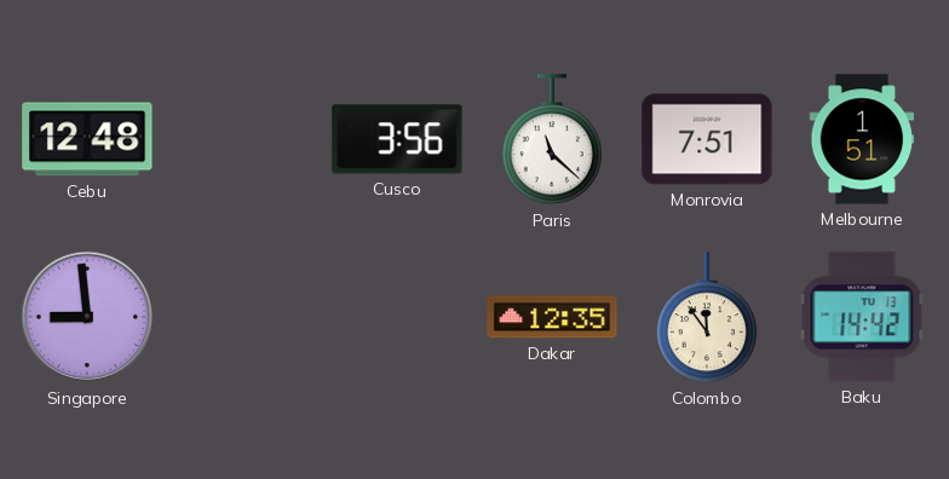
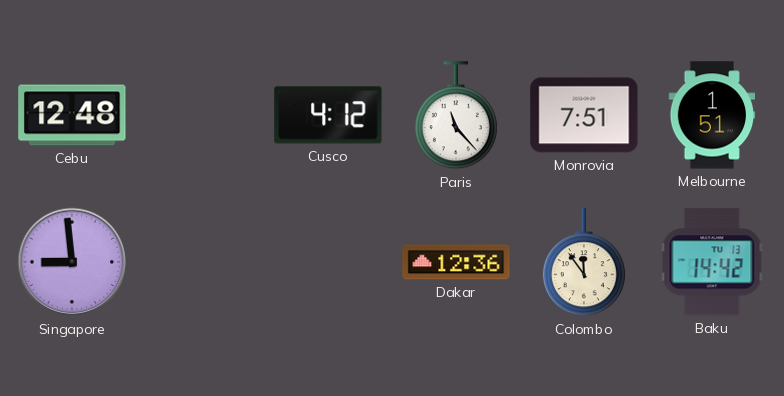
Cusco: 3:56 -> 4:12 (328, 115)
Paris: 11:22 -> 11:23 (456, 116)
Dakar: 12:35 -> 12:36 (456, 262)
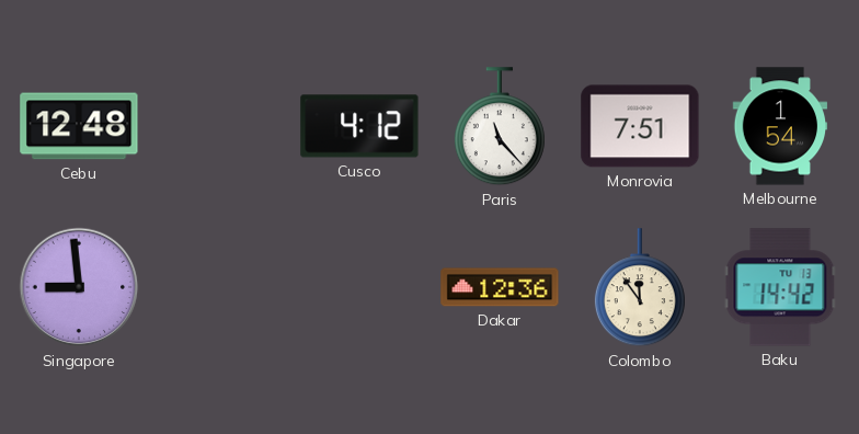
Melbourne: 1:51 -> 1:54 (780, 126)
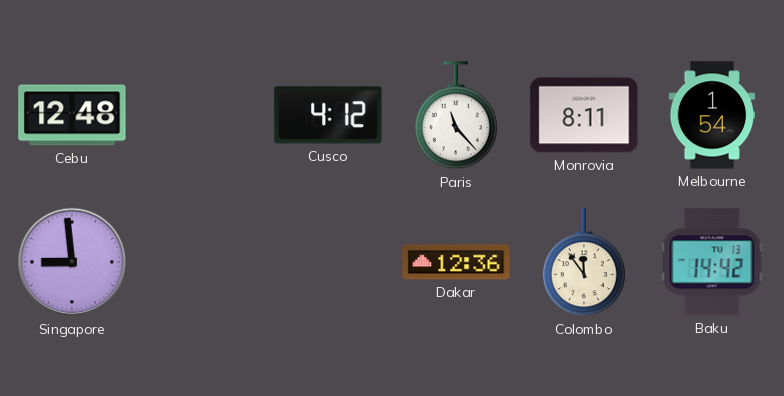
Monrovia: 7:51 -> 8:11 (584, 115)
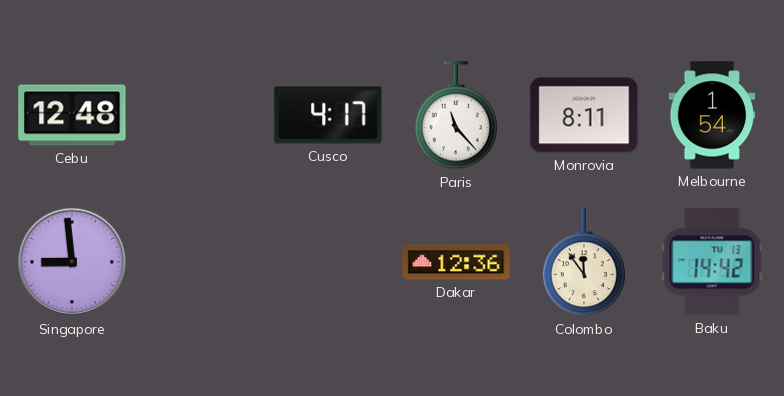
Cusco: 4:12 -> 4:17 (328, 115)
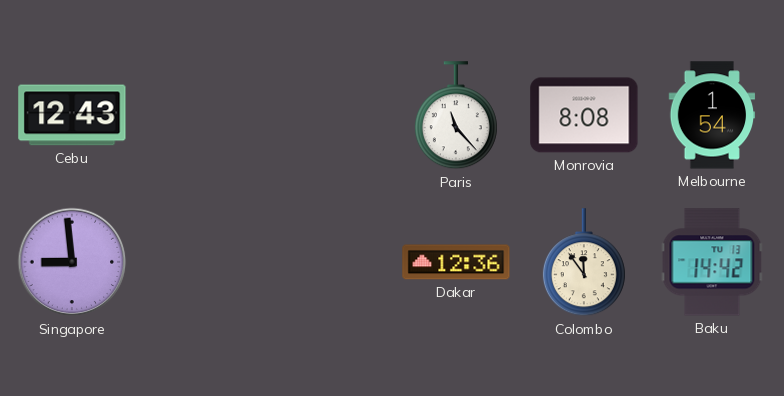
Cebu: 12:48 -> 12:43 (72, 115)
Cusco: 4:17 -> none (328, 115)
Monrovia: 8:11 -> 8:08 (584, 115)
